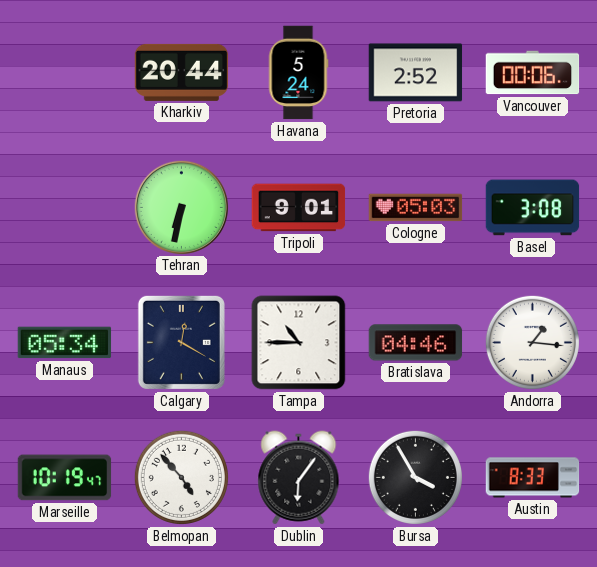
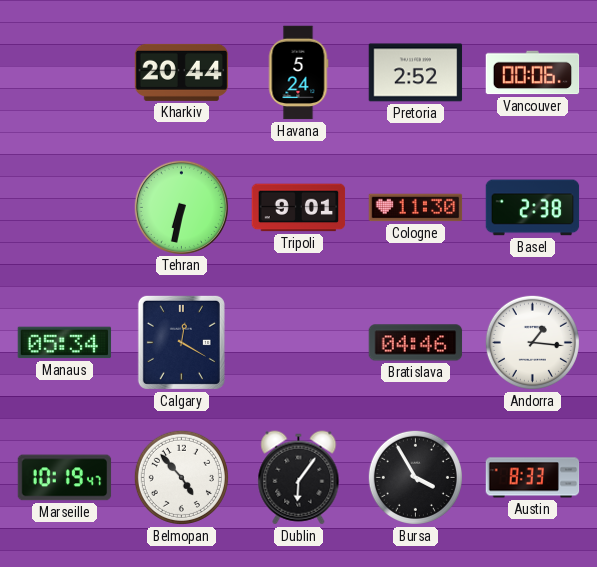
Cologne: 05:03 -> 11:30 (416, 208)
Basel: 3:08 -> 2:38 (533, 208)
Tampa: 10:45 -> none (299, 343)
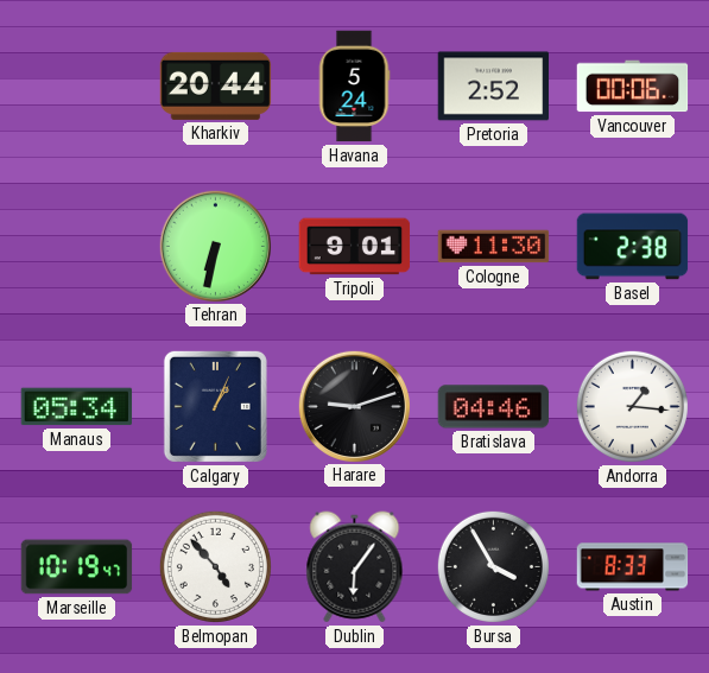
Calgary: 12:20 -> 1:04 (215, 406)
Harare: none -> 9:12 (354, 406)
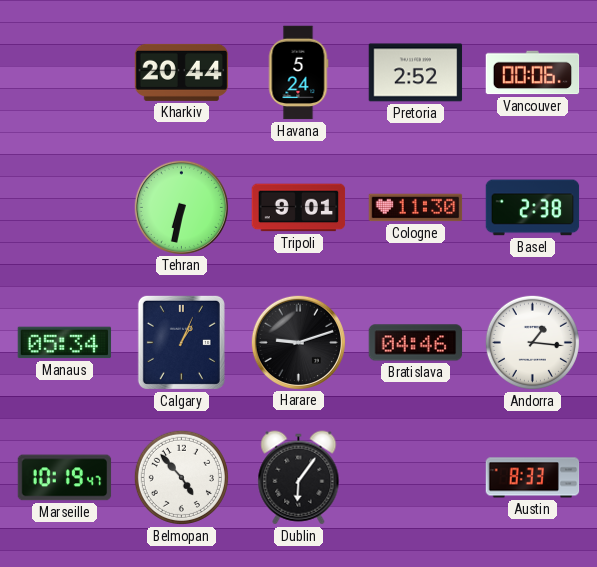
Bursa: 3:55 -> none (493, 566)
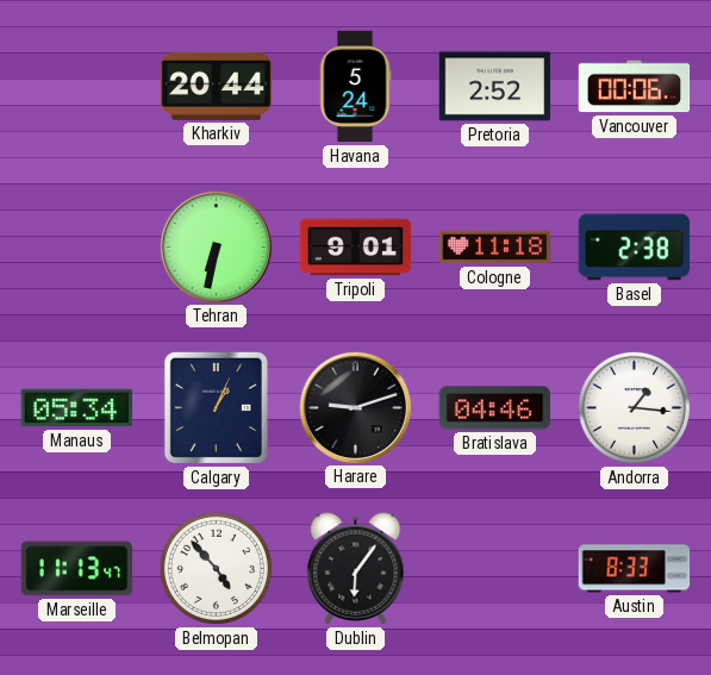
Cologne: 11:30 -> 11:18 (495, 248)
Marseille: 10:19 -> 11:13 (77, 569)
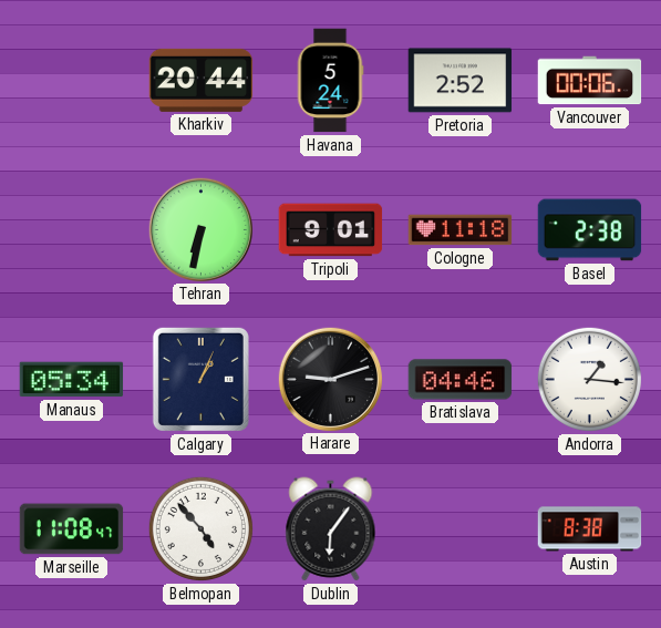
Marseille: 11:13 -> 11:08 (72, 529)
Austin: 8:33 -> 8:38 (590, 529)
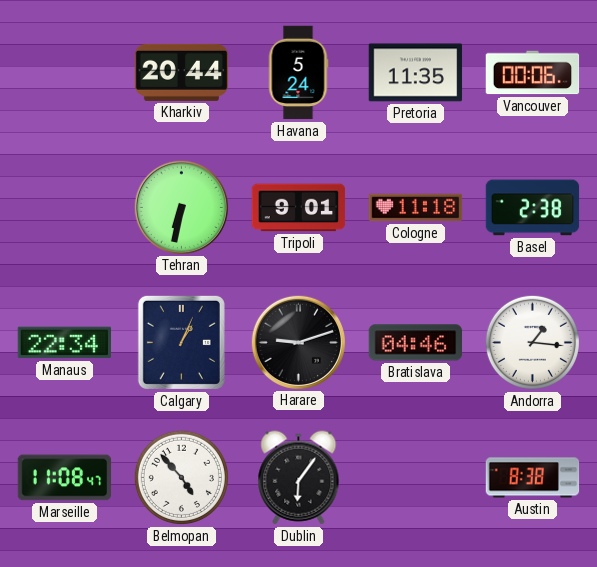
Pretoria: 2:52 -> 11:35 (416, 73)
Manaus: 05:34 -> 22:34 (65, 343)
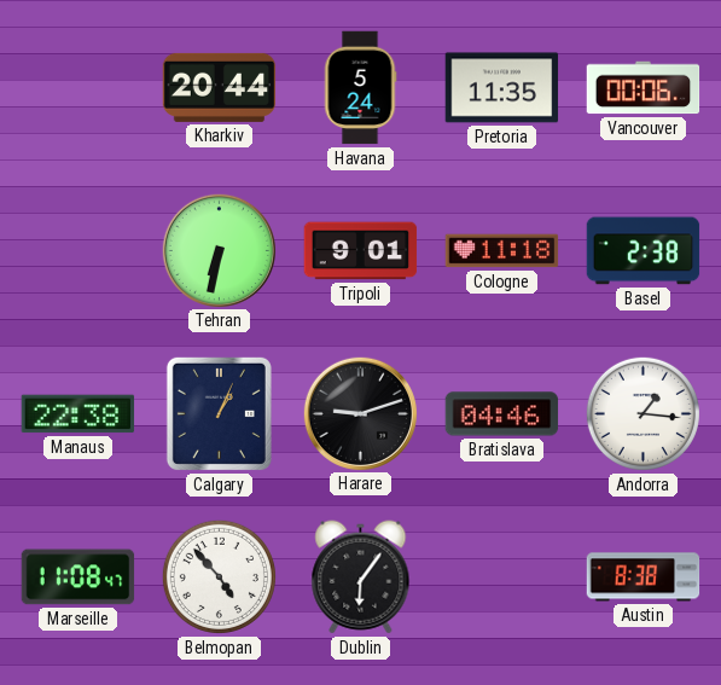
Manaus: 22:34 -> 22:38 (79, 414)
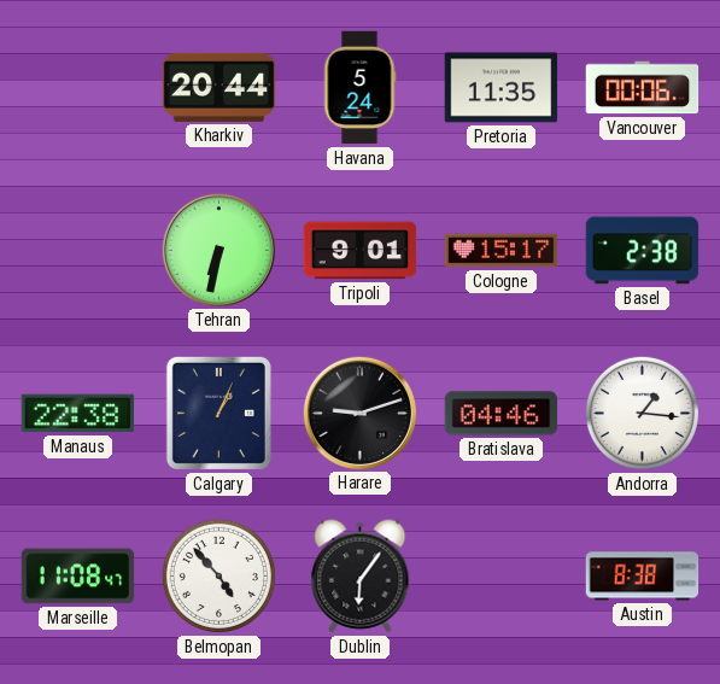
Cologne: 11:18 -> 15:17 (502, 251)
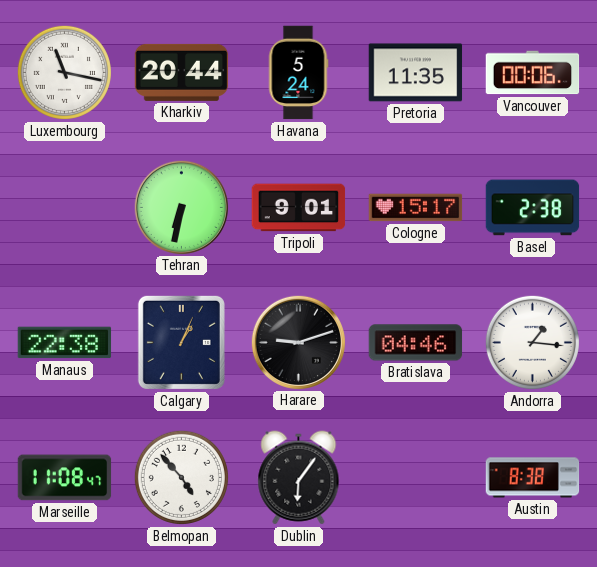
Luxembourg: none -> 11:17 (64, 72)
